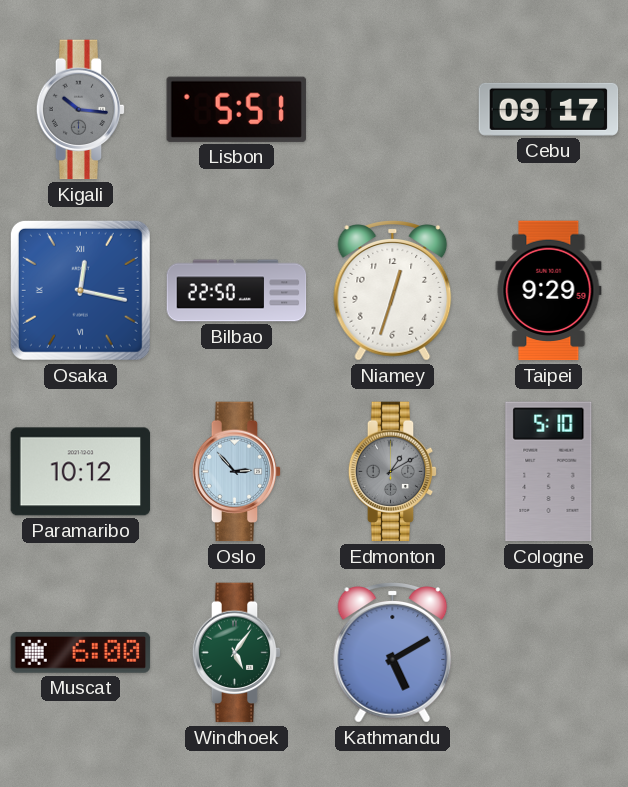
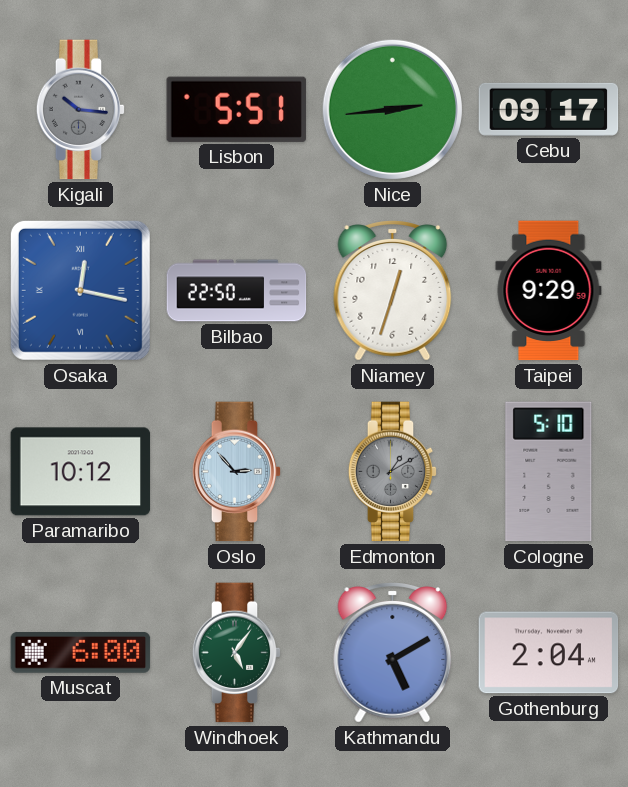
Nice: none -> 2:44 (392, 109)
Gothenburg: none -> 2:04 (549, 653)
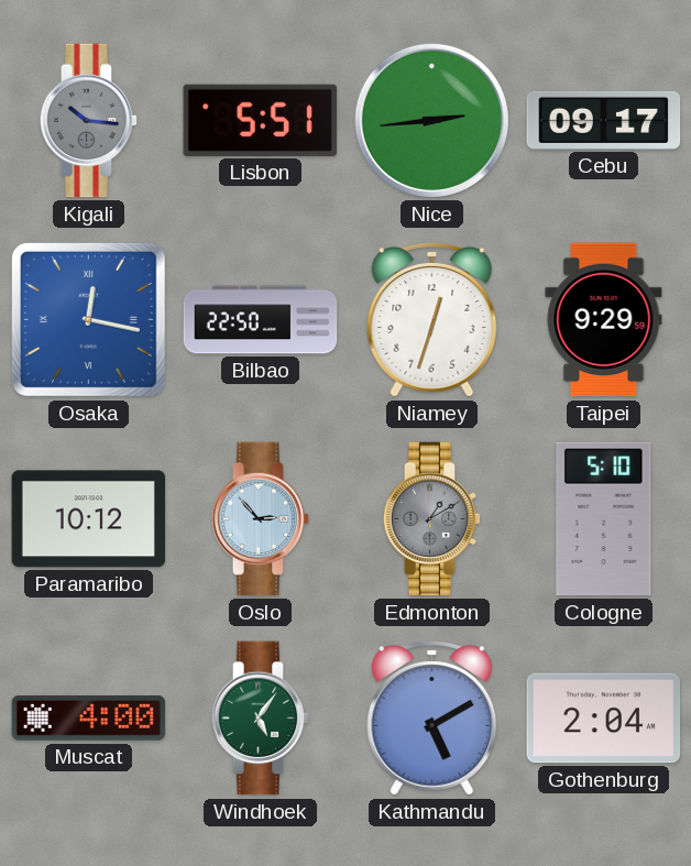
Muscat: 6:00 -> 4:00 (89, 719)
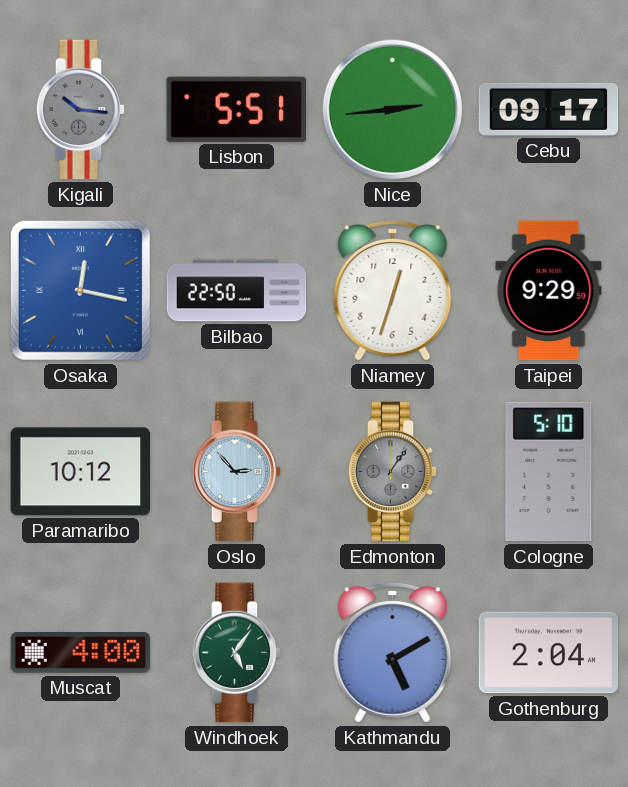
Edmonton: 1:10 -> 1:06 (393, 472)
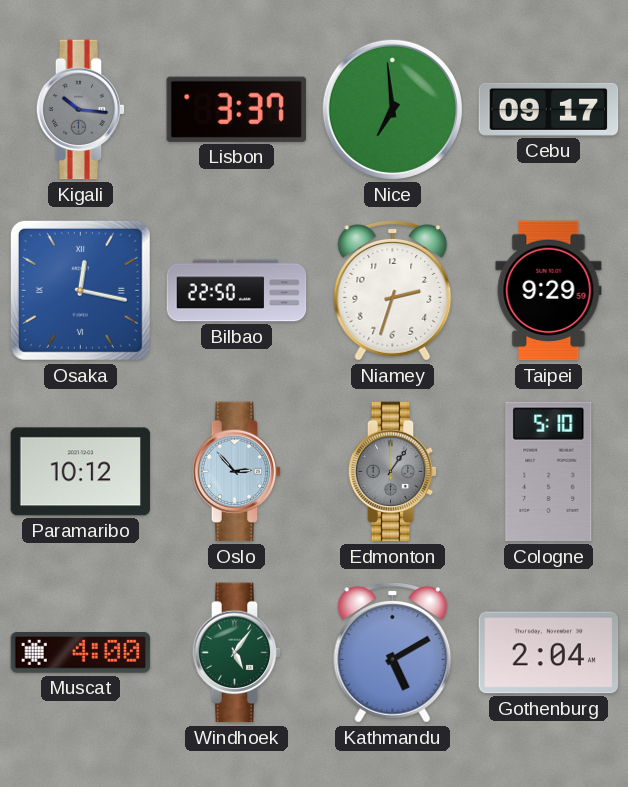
Lisbon: 5:51 -> 3:37 (236, 109)
Nice: 2:44 -> 6:59 (392, 109)
Niamey: 12:33 -> 2:33 (393, 291)
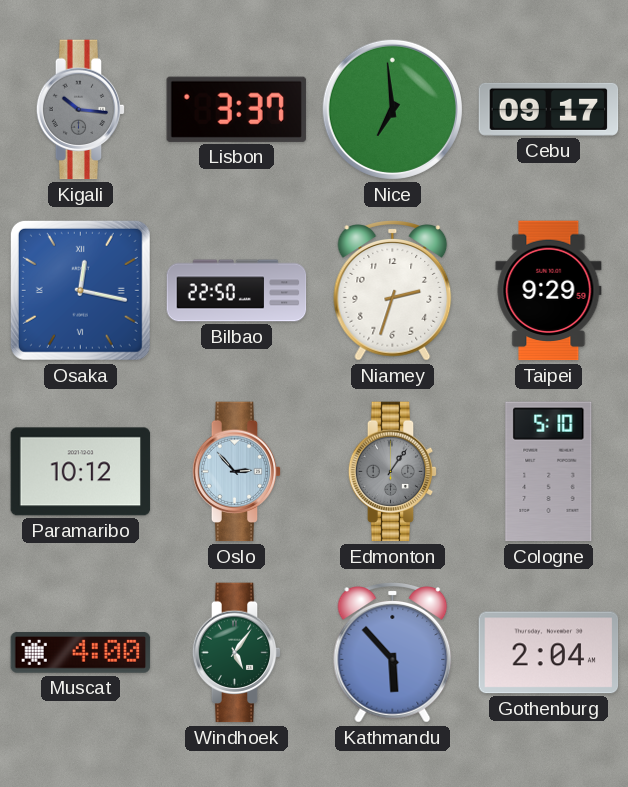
Kathmandu: 5:10 -> 5:53 (393, 653)
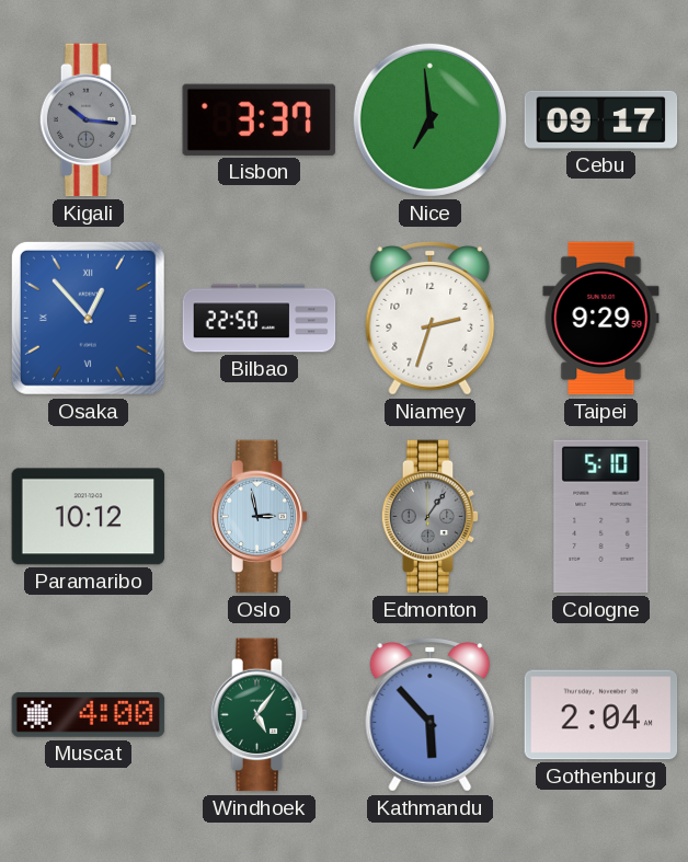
Osaka: 12:17 -> 12:53 (88, 318)
Oslo: 2:53 -> 2:58 (260, 517)
